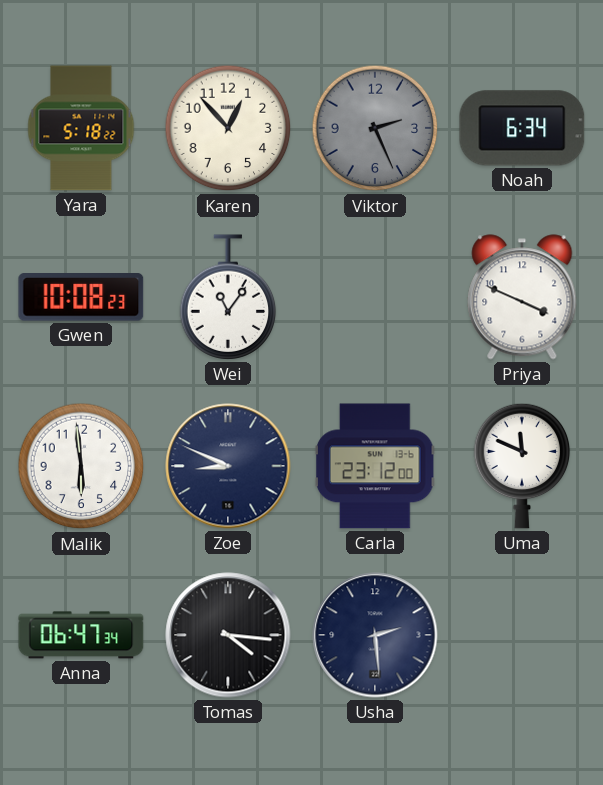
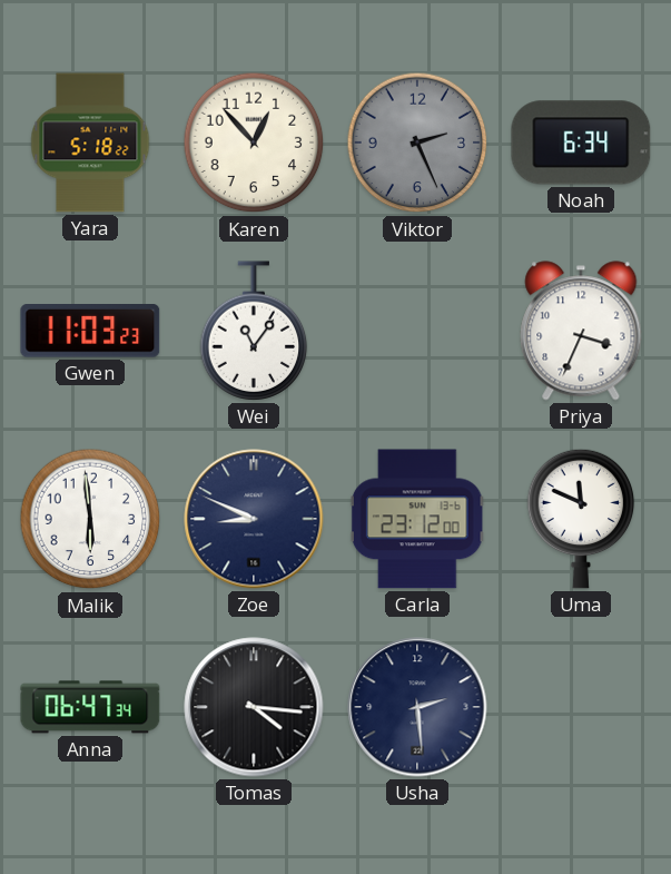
Gwen: 10:08 -> 11:03 (90, 332)
Priya: 3:49 -> 3:34 (581, 331)
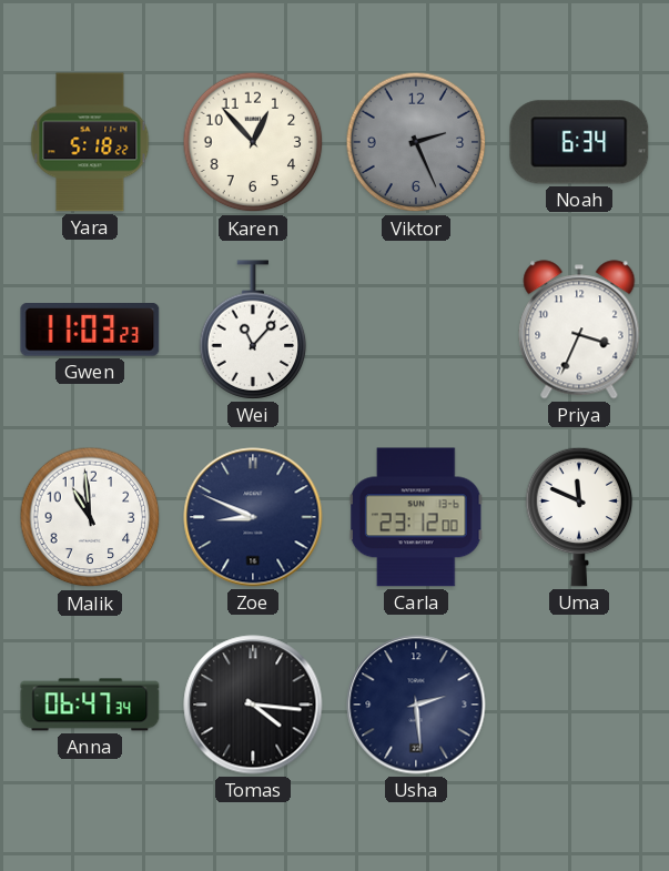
Wei: 11:06 -> 11:07 (253, 330)
Malik: 5:59 -> 10:59 (90, 517)
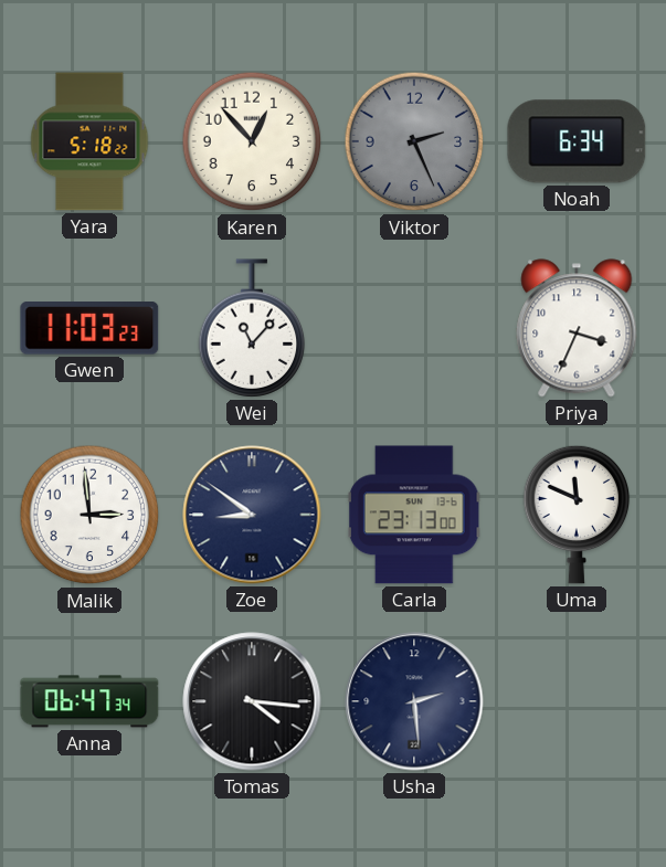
Malik: 10:59 -> 2:59 (89, 515)
Zoe: 8:49 -> 8:51 (252, 515)
Carla: 23:12 -> 23:13 (414, 515)
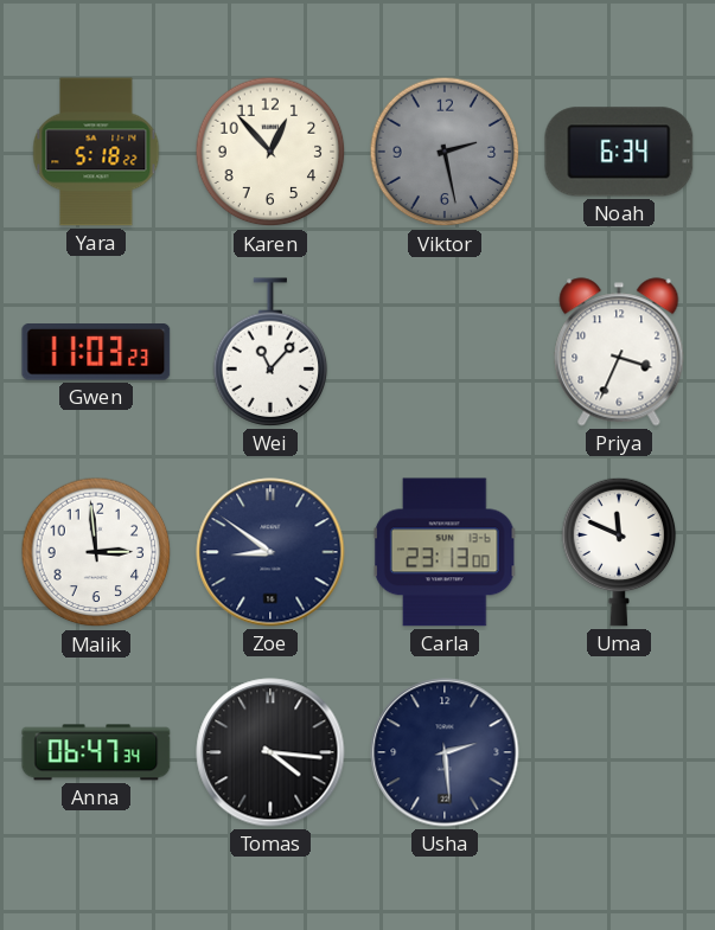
Viktor: 2:26 -> 2:28 (445, 152)
